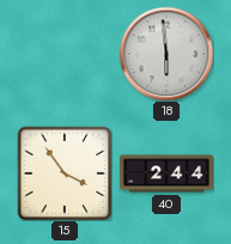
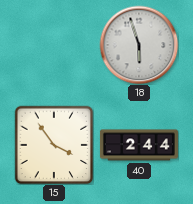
18: 5:59 -> 5:57 (139, 45)
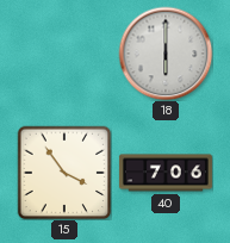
18: 5:57 -> 6:00 (166, 54)
40: 2:44 -> 7:06 (166, 173)
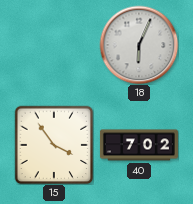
18: 6:00 -> 6:04 (139, 45)
40: 7:06 -> 7:02 (139, 145)
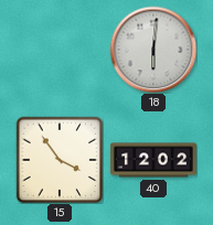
18: 6:04 -> 6:01 (153, 50)
40: 7:02 -> 12:02 (153, 160)
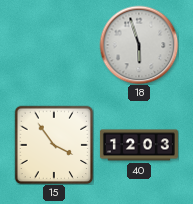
18: 6:01 -> 5:57 (139, 45)
40: 12:02 -> 12:03 (139, 145)
